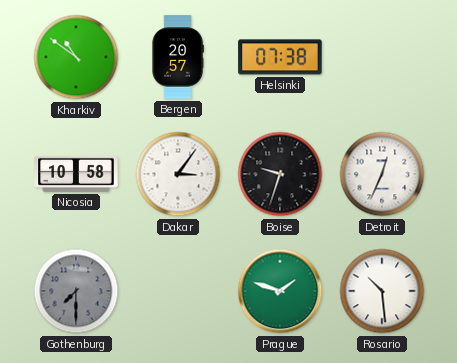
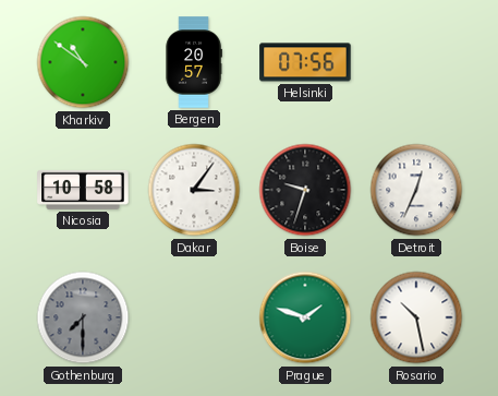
Helsinki: 07:38 -> 07:56 (305, 62)
Rosario: 10:29 -> 10:28 (416, 317)
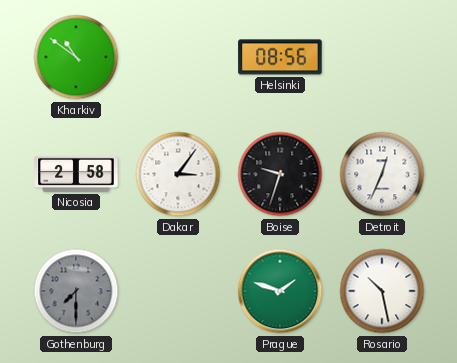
Bergen: 20:57 -> none (194, 62)
Helsinki: 07:56 -> 08:56 (280, 57)
Nicosia: 10:58 -> 2:58 (76, 174)
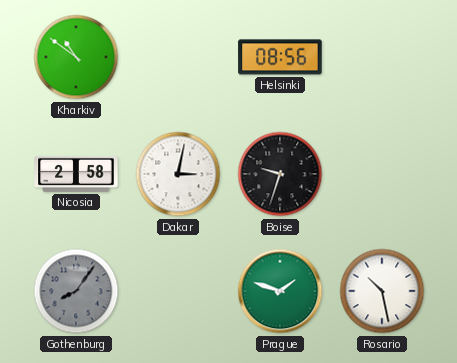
Dakar: 3:06 -> 3:02 (178, 174)
Detroit: 12:34 -> none (382, 174)
Gothenburg: 7:30 -> 8:06 (76, 291)
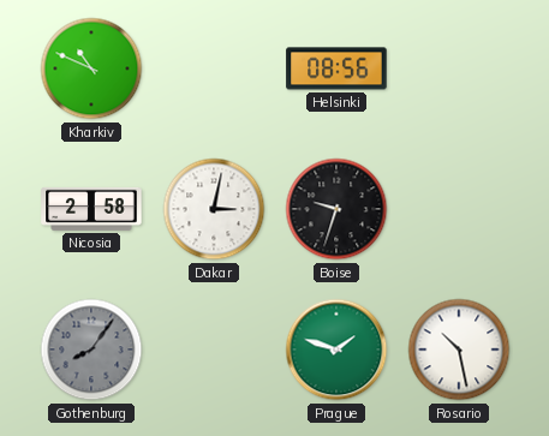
Kharkiv: 10:51 -> 10:49 (91, 68)
